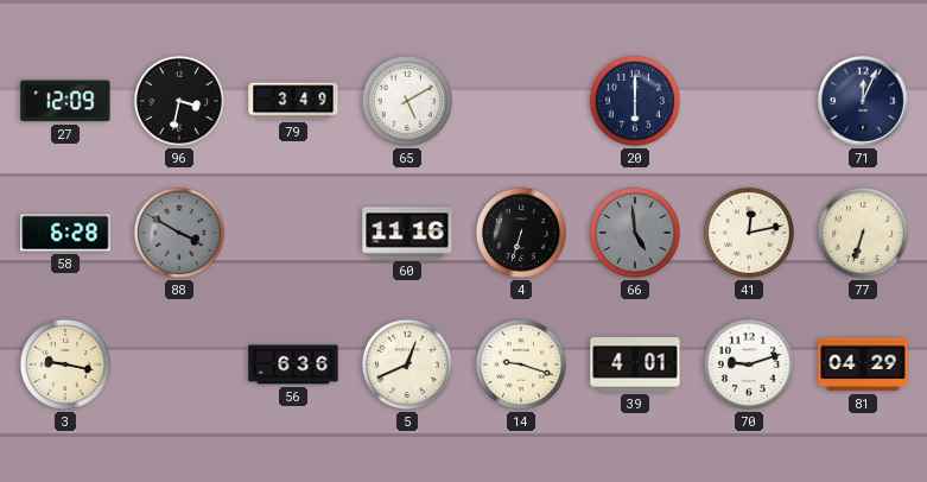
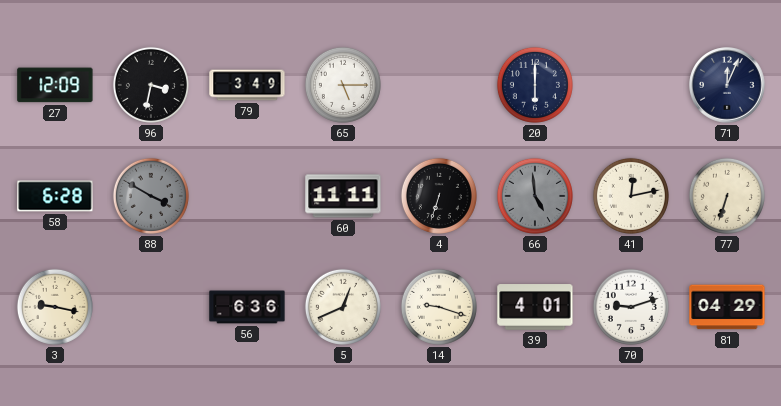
65: 5:10 -> 5:15 (343, 85)
60: 11:16 -> 11:11 (343, 196)
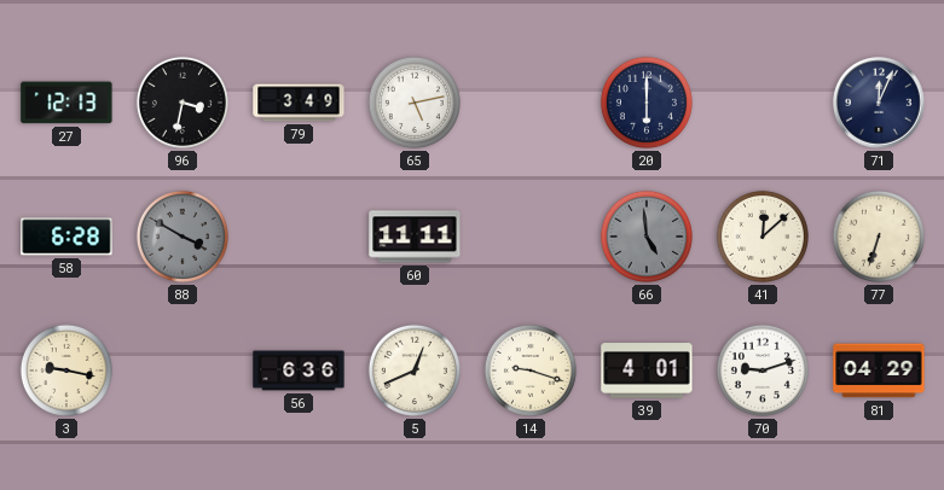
27: 12:09 -> 12:13 (66, 103)
65: 5:15 -> 5:13 (415, 103)
4: 6:33 -> none (439, 196)
41: 12:13 -> 12:08 (763, 237)
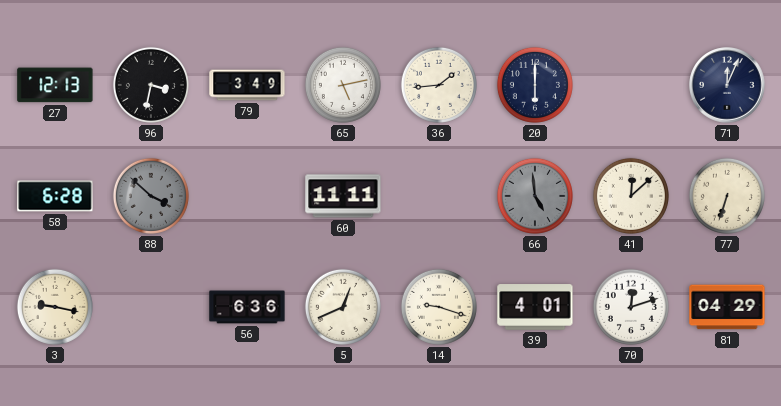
36: none -> 1:44 (439, 85)
88: 3:50 -> 3:52 (151, 196)
70: 9:12 -> 12:12 (631, 307)
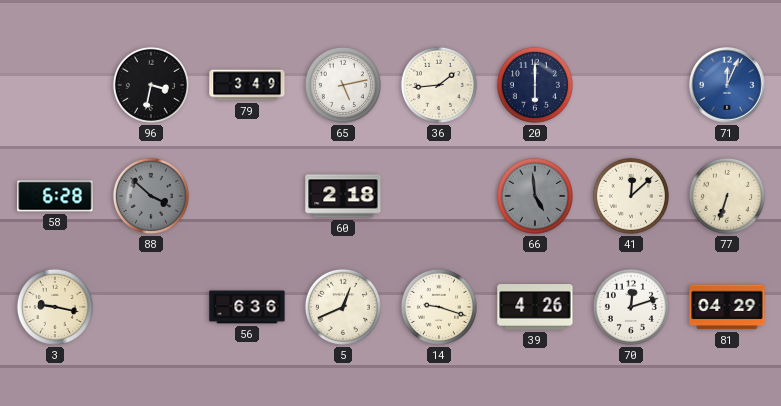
27: 12:13 -> none (55, 85)
71 dial: navy -> blue (727, 85)
60: 11:11 -> 2:18 (343, 196)
39: 4:01 -> 4:26 (535, 307)
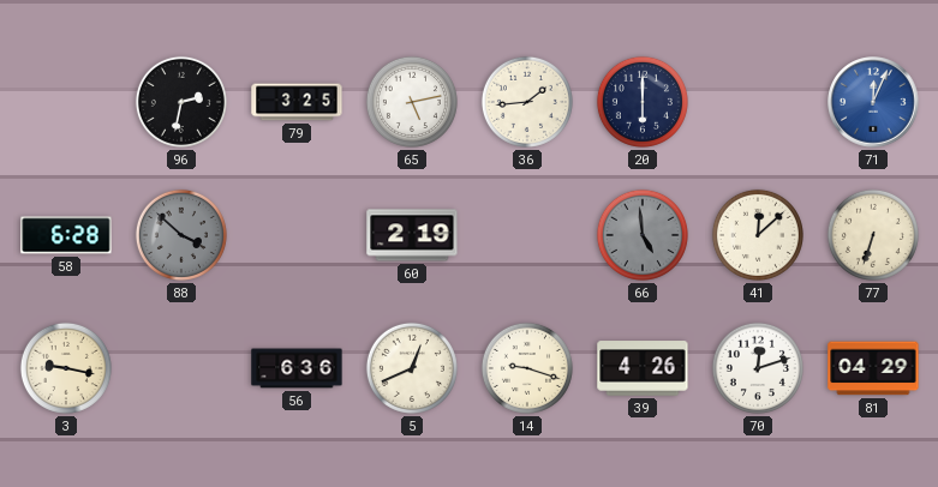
96: 3:32 -> 2:32 (181, 102)
79: 3:49 -> 3:25 (297, 102)
60: 2:18 -> 2:19 (412, 235)
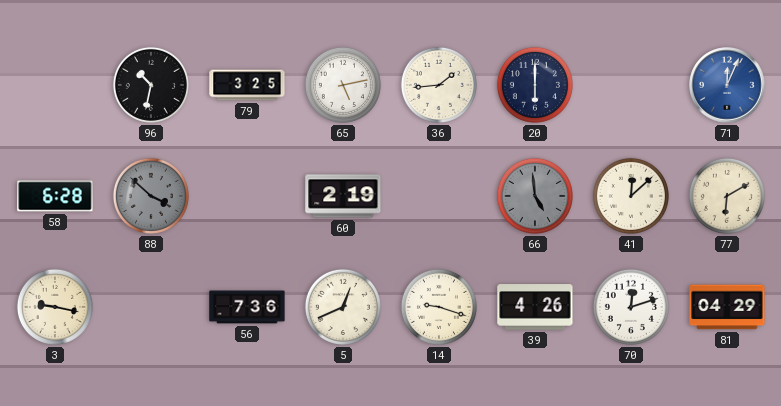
96: 2:32 -> 10:32 (151, 85)
77: 6:33 -> 6:10 (727, 196)
56: 6:36 -> 7:36 (247, 307)
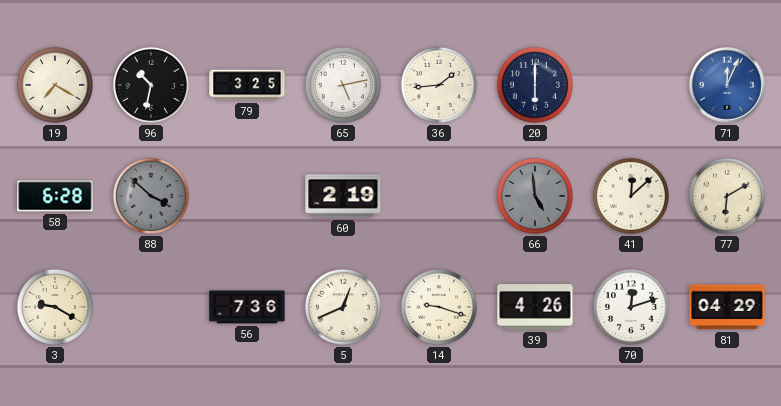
19: none -> 7:20 (55, 85)
3: 9:17 -> 9:20 (55, 307)
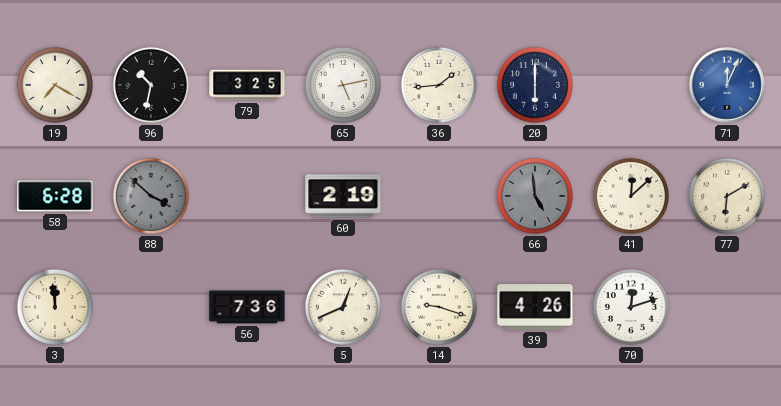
3: 9:20 -> 11:59 (55, 307)
81: 04:29 -> none (727, 307)
